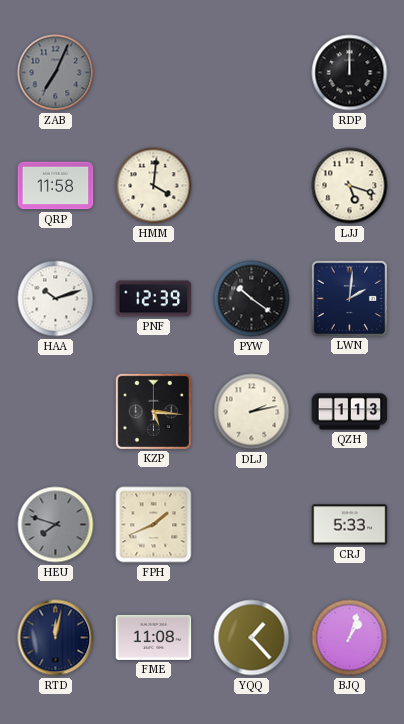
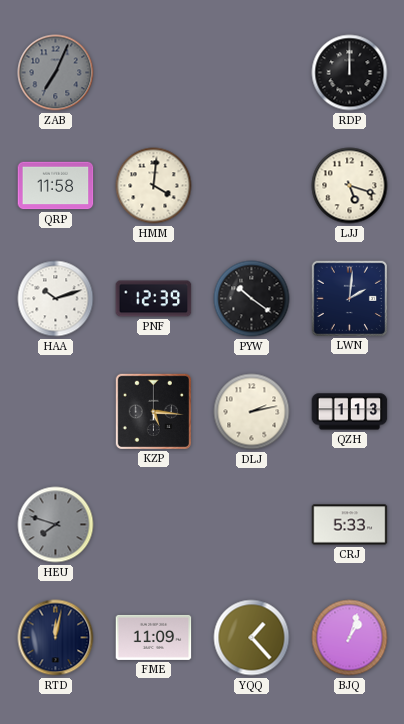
FPH: 1:41 -> none (154, 525)
FME: 11:08 -> 11:09 (154, 637)
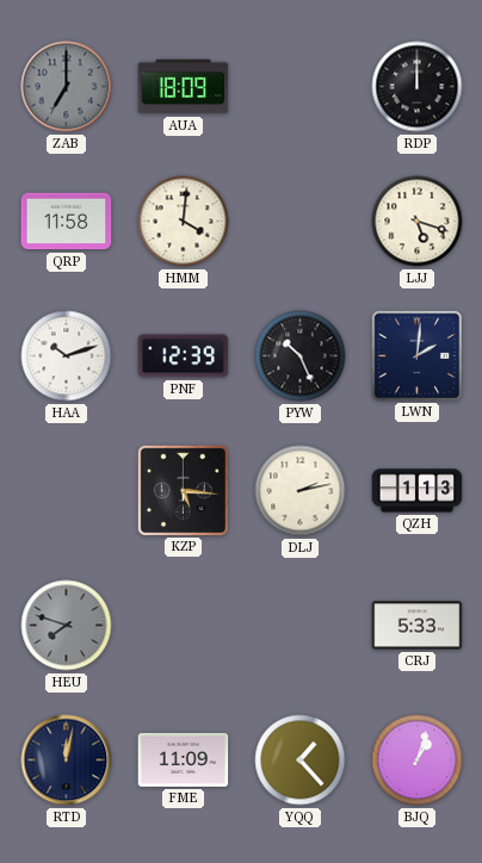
ZAB: 7:04 -> 7:00 (67, 87)
AUA: none -> 18:09 (184, 87)
PYW: 10:21 -> 10:26 (301, 356)
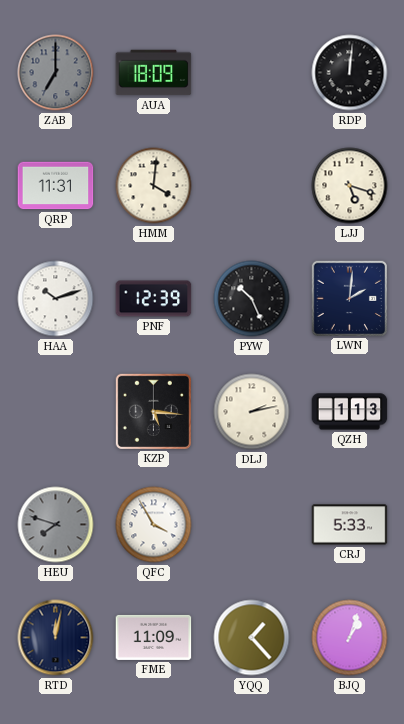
RDP: 12:00 -> 12:01 (350, 73)
QRP: 11:58 -> 11:31 (56, 186)
QFC: none -> 3:55 (154, 525)
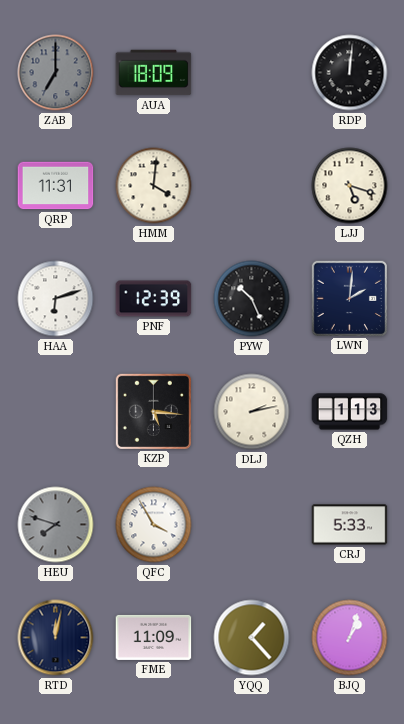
HAA: 10:12 -> 6:12 (56, 299)
